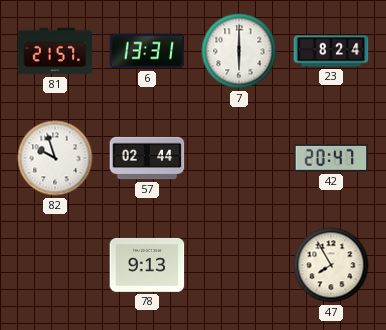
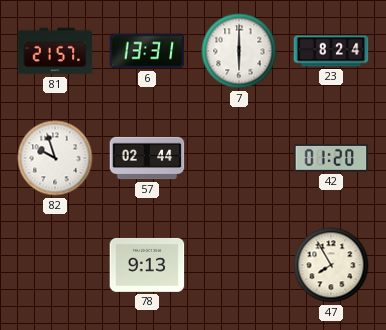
42: 20:47 -> 01:20 (331, 158)
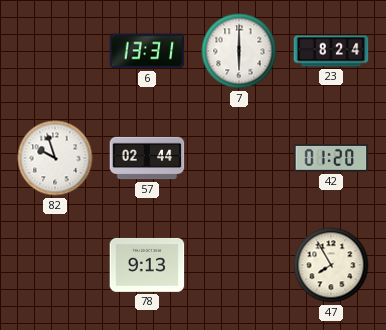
81: 21:57 -> none (55, 51)
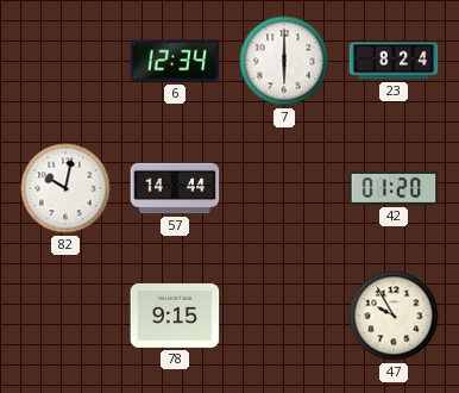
6: 13:31 -> 12:34 (175, 61)
82: 9:57 -> 10:02 (65, 188)
57: 02:44 -> 14:44 (175, 188)
78: 9:13 -> 9:15 (175, 316)
47: 7:55 -> 9:55 (394, 316)
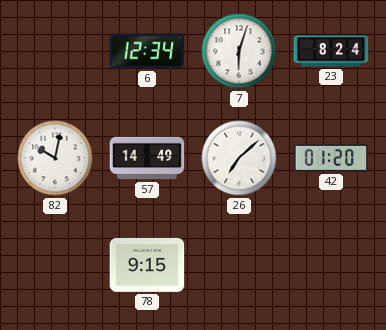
7: 6:00 -> 6:03 (239, 51)
57: 14:44 -> 14:49 (147, 158)
26: none -> 7:08 (239, 158)
47: 9:55 -> none (394, 316)
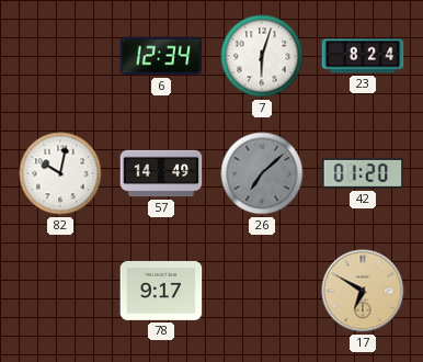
26 dial: white -> grey (262, 173)
78: 9:15 -> 9:17 (161, 291)
17: none -> 6:50 (363, 291)
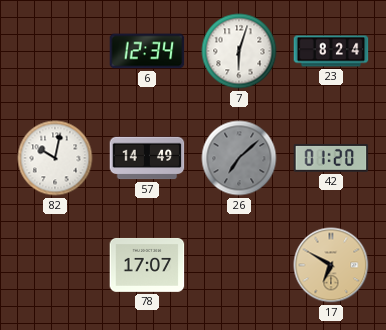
78: 9:17 -> 17:07 (147, 265)
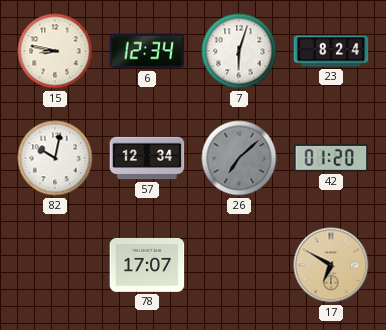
15: none -> 8:47 (55, 51)
57: 14:49 -> 12:34 (147, 158)
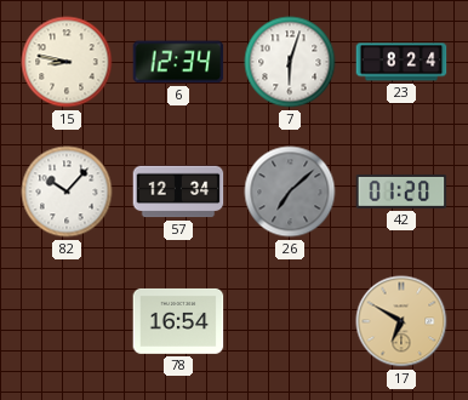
82: 10:02 -> 10:07 (67, 192)
78: 17:07 -> 16:54 (178, 321)
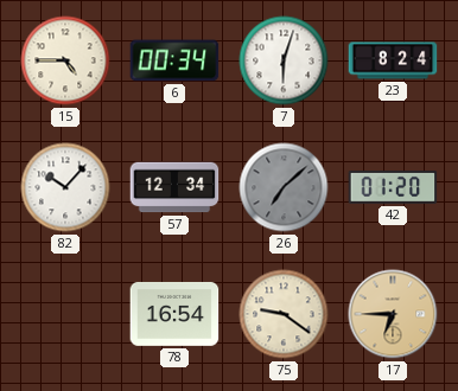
15: 8:47 -> 4:45 (65, 60)
6: 12:34 -> 00:34 (174, 60)
75: none -> 9:21 (284, 314)
17: 6:50 -> 6:45 (393, 314)
